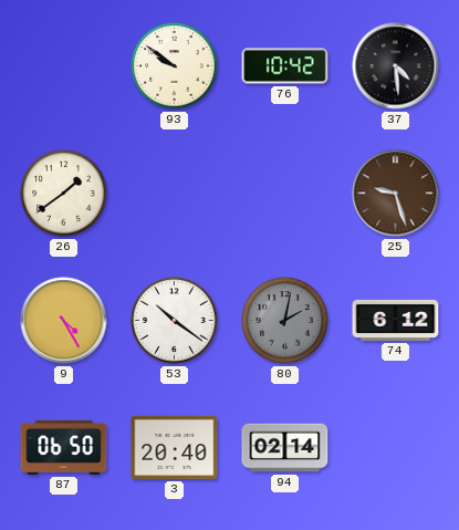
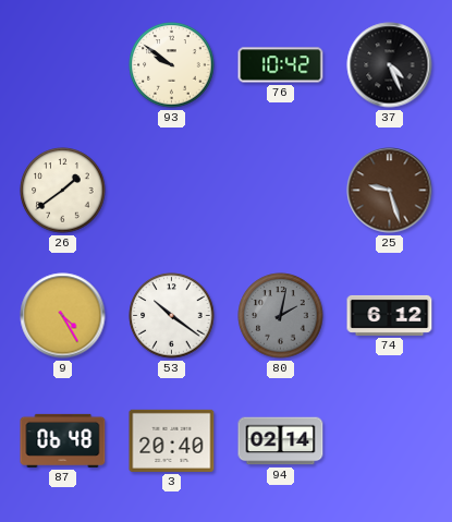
37: 4:29 -> 4:26 (390, 65)
87: 06:50 -> 06:48 (63, 440)
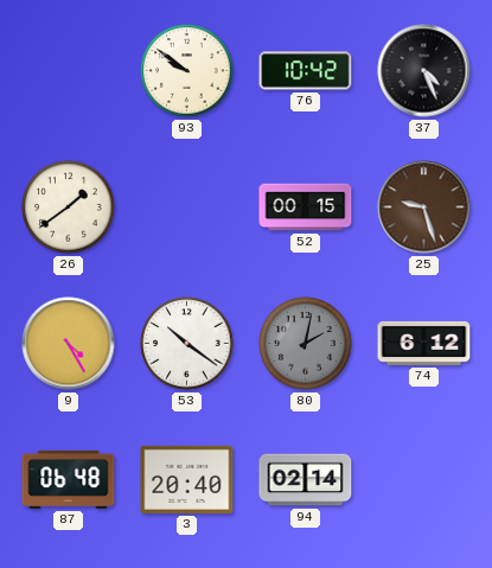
52: none -> 00:15 (306, 208)
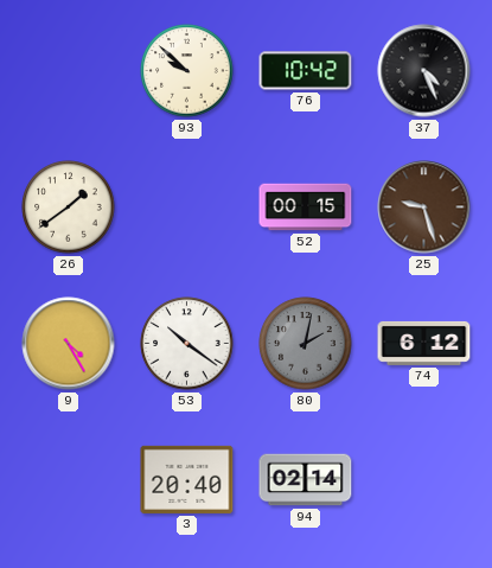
93: 9:51 -> 9:52 (187, 71)
87: 06:48 -> none (69, 479)
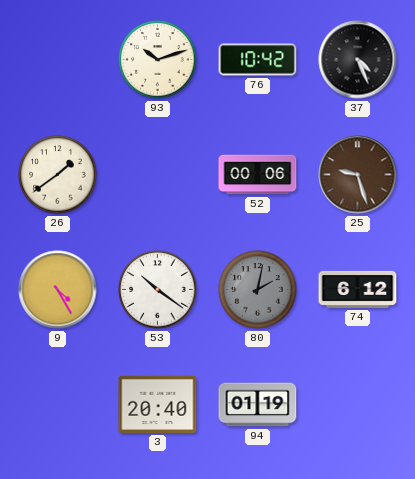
93: 9:52 -> 10:12 (158, 60)
52: 00:15 -> 00:06 (258, 175)
94: 02:14 -> 01:19 (258, 405)
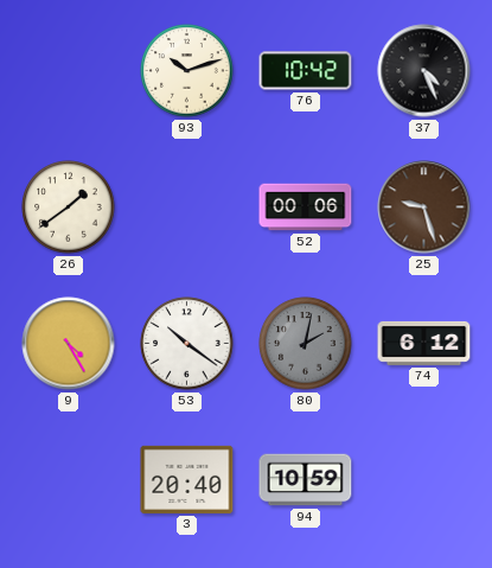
94: 01:19 -> 10:59 (306, 480)
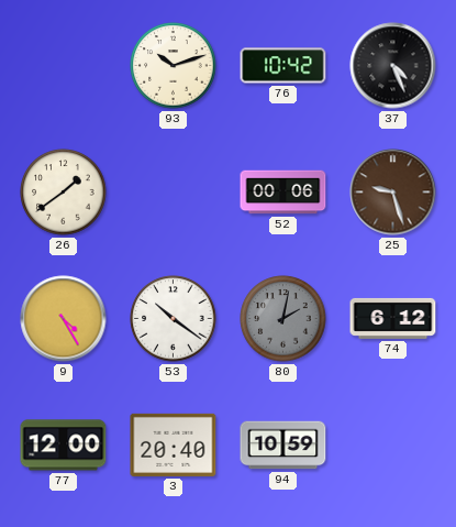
77: none -> 12:00 (64, 446)
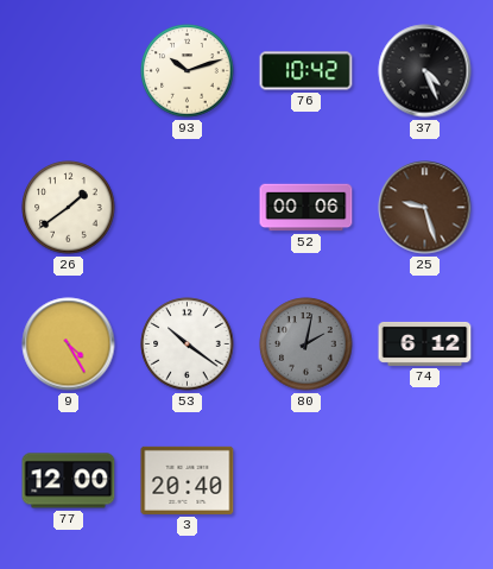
94: 10:59 -> none (283, 446)
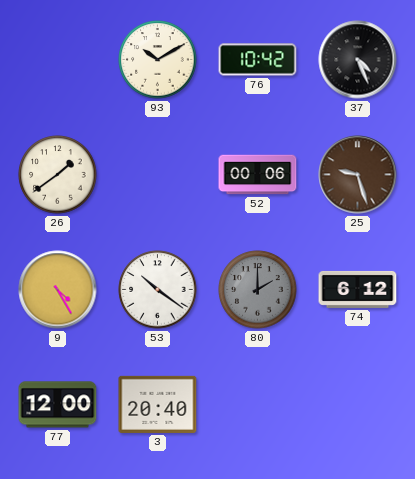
93: 10:12 -> 10:10 (158, 60)
80: 2:02 -> 2:00 (258, 290)
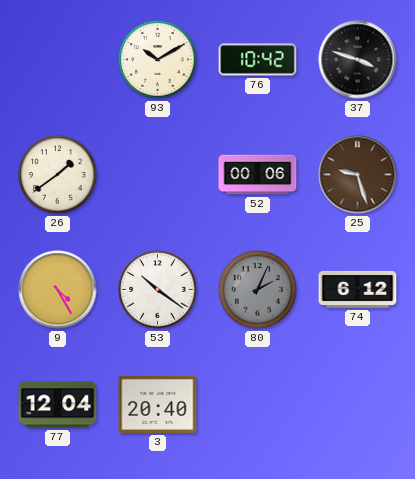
37: 4:26 -> 3:48 (358, 60)
80: 2:00 -> 2:04 (258, 290)
77: 12:00 -> 12:04 (58, 405)
